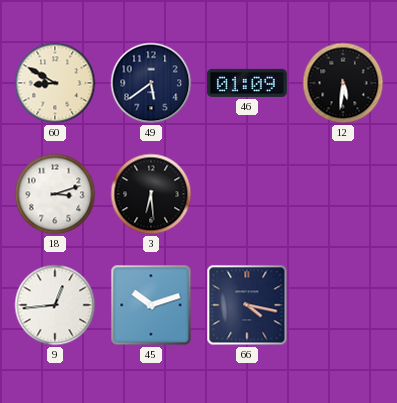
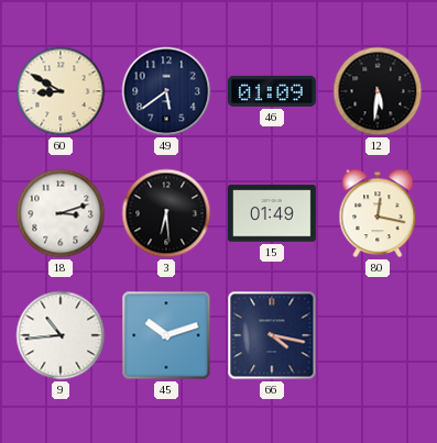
15: none -> 01:49 (272, 213)
80: none -> 12:17 (378, 213)
9: 12:44 -> 10:44 (61, 335)
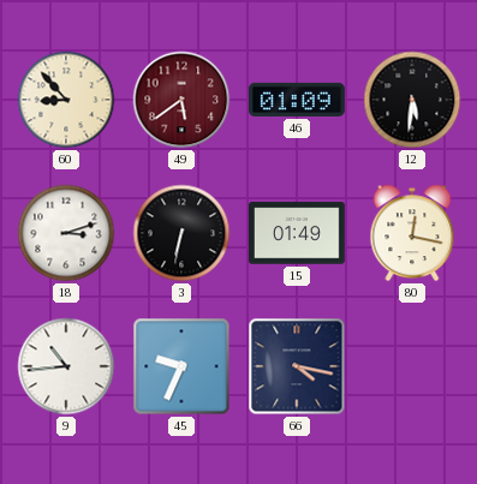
60: 8:50 -> 8:53 (66, 100)
49 dial: navy -> burgundy (181, 100)
3: 6:29 -> 6:32 (181, 233)
45: 10:12 -> 9:34 (181, 366)
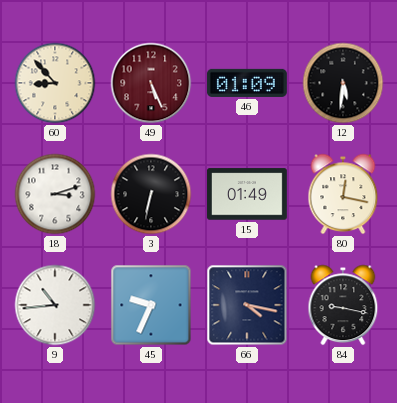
49: 5:39 -> 5:26 (151, 83)
84: none -> 9:17 (343, 305)
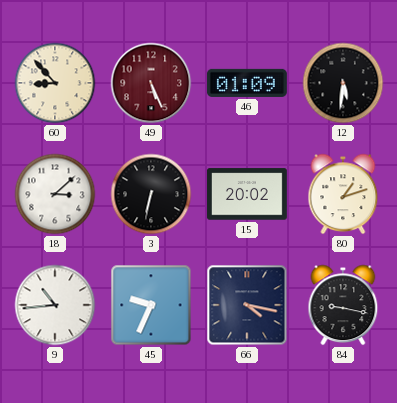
18: 3:12 -> 3:08 (55, 194)
15: 01:49 -> 20:02 (247, 194)
80: 12:17 -> 1:12 (343, 194)
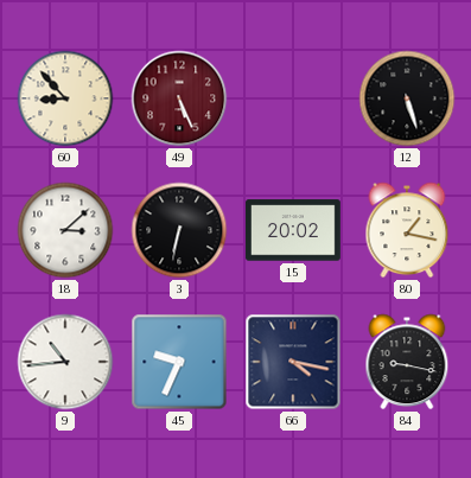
46: 01:09 -> none (247, 83)
12: 5:31 -> 5:27 (407, 98)
80: 1:12 -> 1:17 (407, 230)
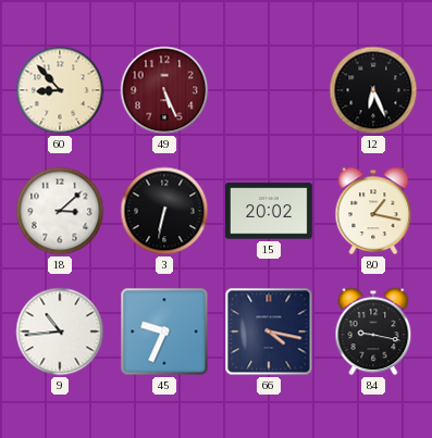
12: 5:27 -> 6:26 (373, 90)
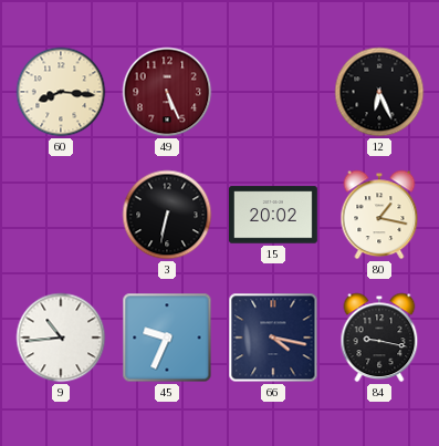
60: 8:53 -> 8:16 (61, 92)
18: 3:08 -> none (60, 211)
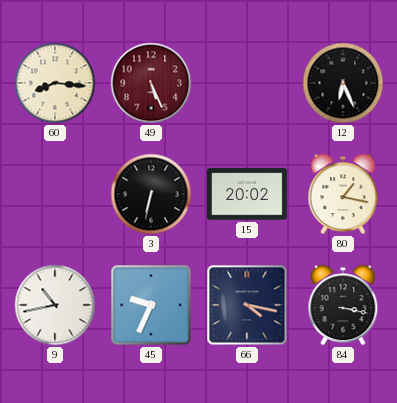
9: 10:44 -> 10:43 (55, 305)
84: 9:17 -> 3:17 (343, 305)
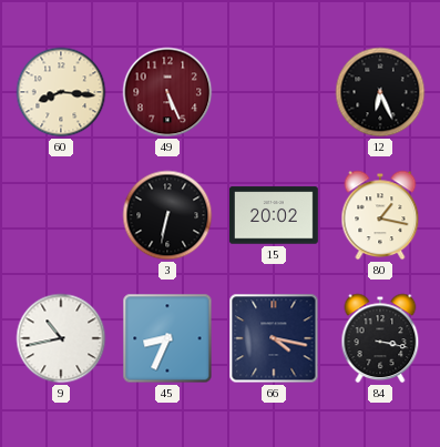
45: 9:34 -> 8:34 (167, 338)
